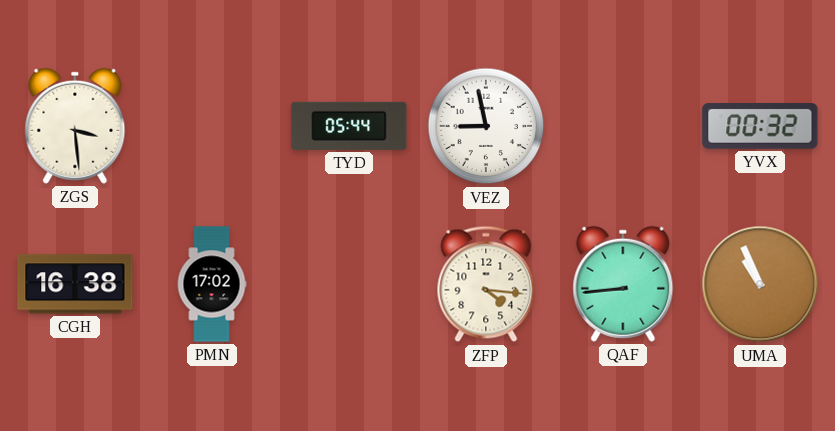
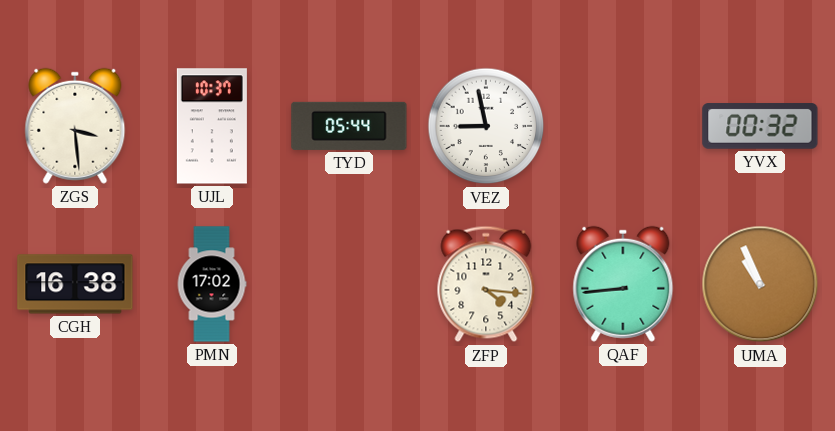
UJL: none -> 10:37 (212, 126)
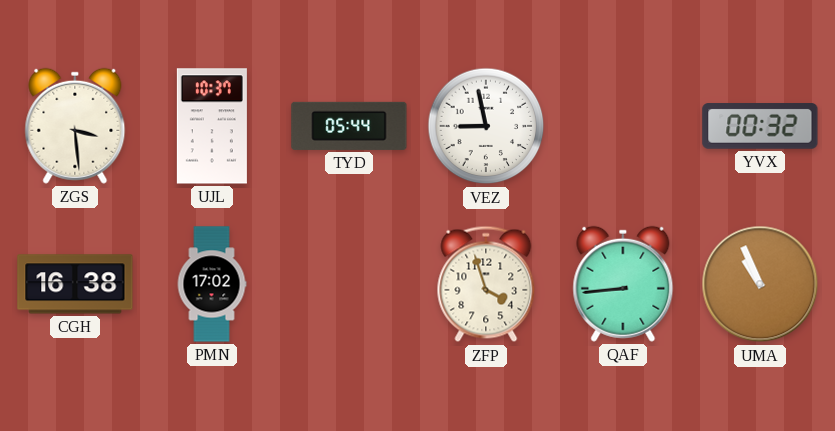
ZFP: 4:16 -> 3:57 (486, 284)
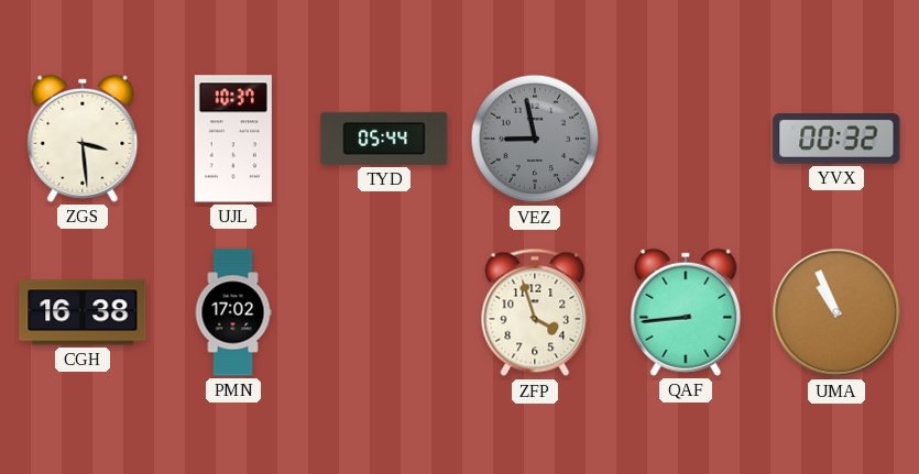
VEZ dial: white -> grey (535, 139)
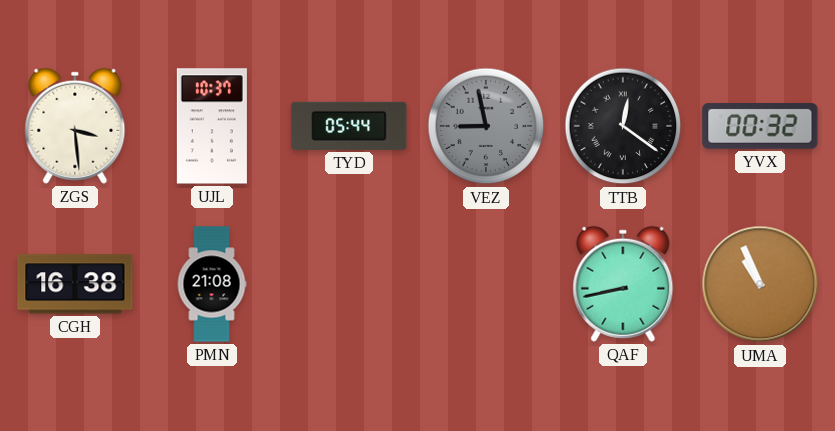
TTB: none -> 12:21 (623, 126)
PMN: 17:02 -> 21:08 (212, 284)
ZFP: 3:57 -> none (535, 312)
QAF: 8:44 -> 8:43 (623, 284)
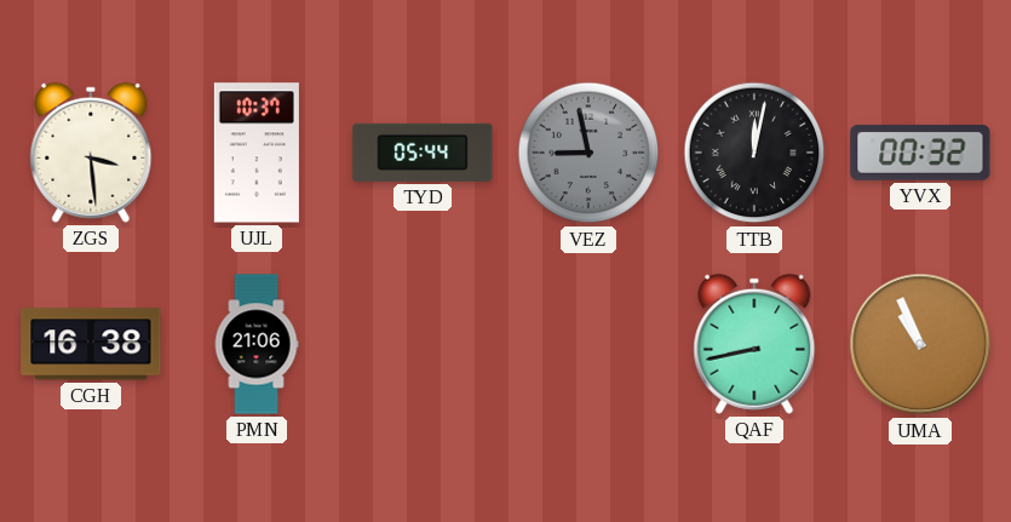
TTB: 12:21 -> 12:02 (754, 153)
PMN: 21:08 -> 21:06 (257, 344)
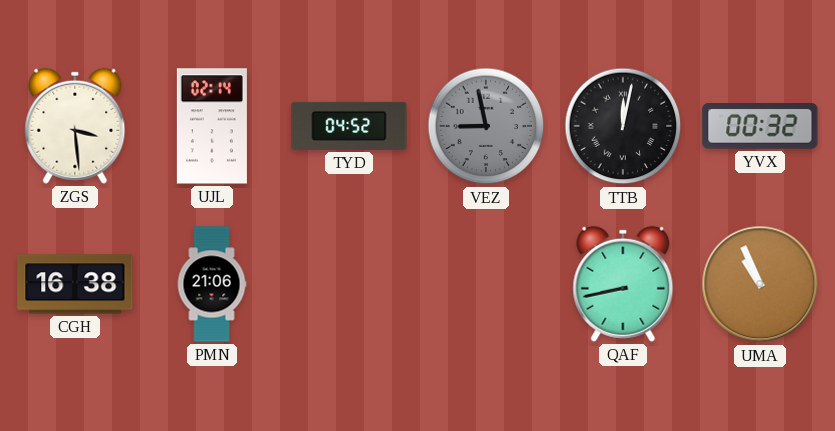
UJL: 10:37 -> 02:14 (212, 126)
TYD: 05:44 -> 04:52 (349, 126)
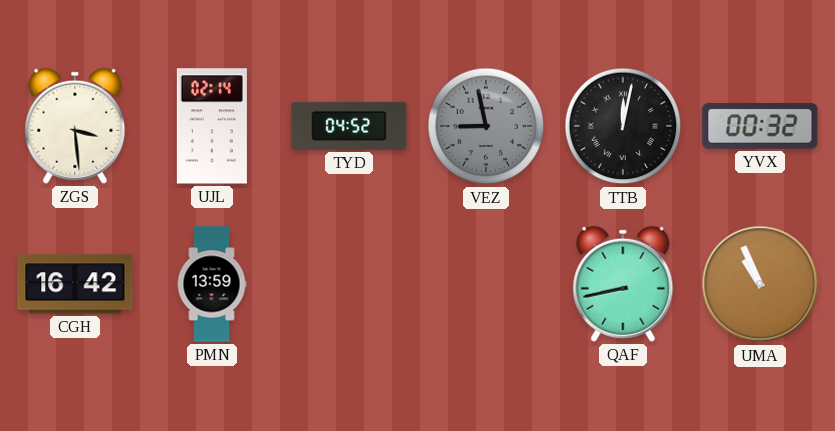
CGH: 16:38 -> 16:42 (75, 284)
PMN: 21:06 -> 13:59 (212, 284)
